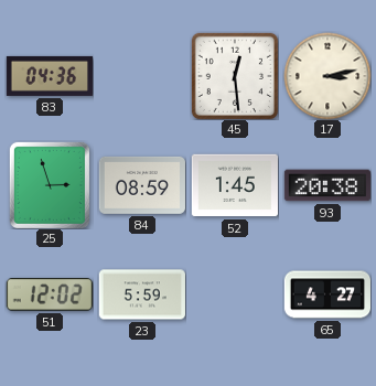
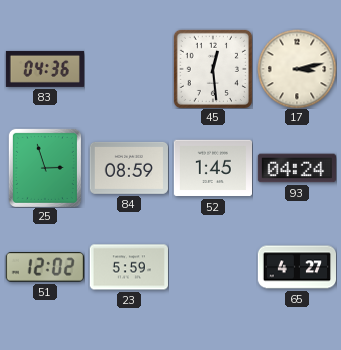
93: 20:38 -> 04:24 (296, 168)
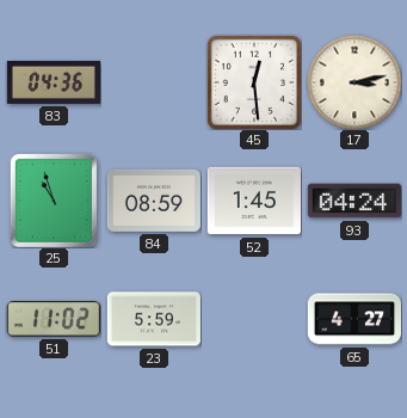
25: 2:57 -> 10:57 (54, 201)
51: 12:02 -> 11:02 (54, 319)
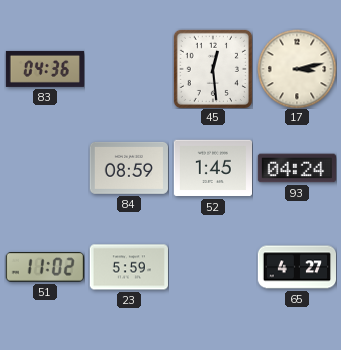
25: 10:57 -> none (54, 201)
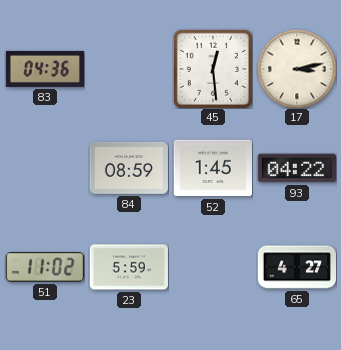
93: 04:24 -> 04:22 (296, 168)
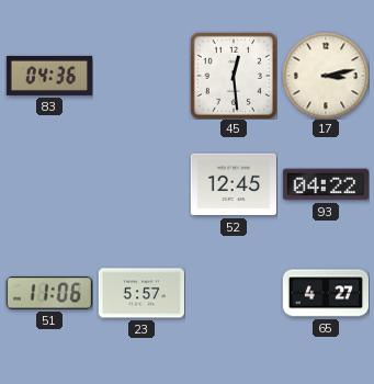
84: 08:59 -> none (129, 168)
52: 1:45 -> 12:45 (233, 184)
51: 11:02 -> 11:06 (49, 293)
23: 5:59 -> 5:57 (141, 293)
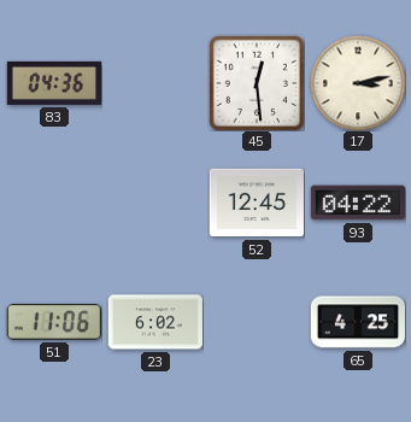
23: 5:57 -> 6:02 (155, 322)
65: 4:27 -> 4:25 (357, 322)
